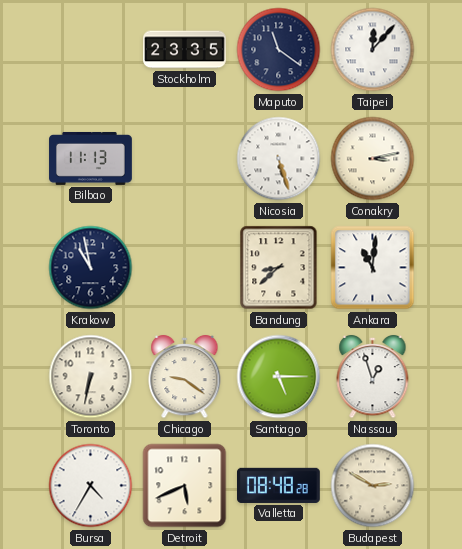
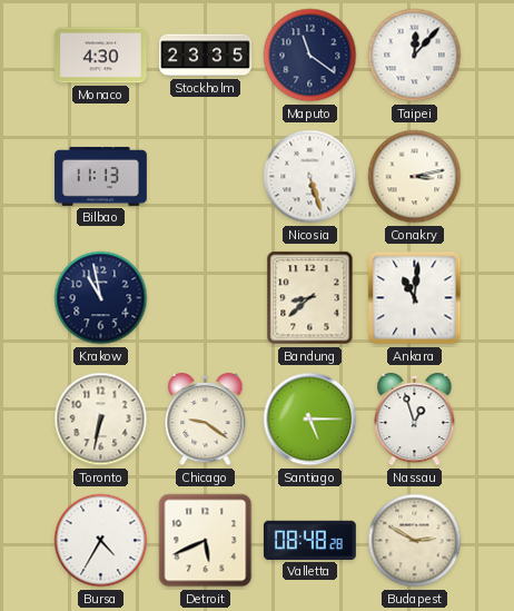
Monaco: none -> 4:30 (101, 56)
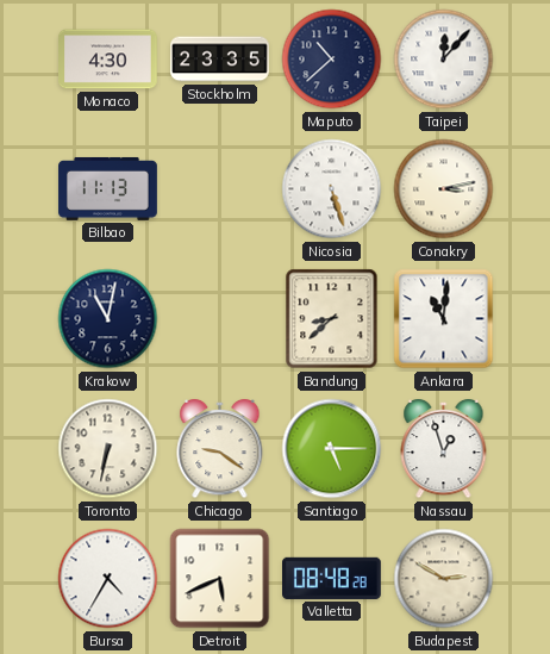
Maputo: 11:21 -> 10:38 (332, 60)
Krakow: 10:58 -> 11:02 (108, 319)
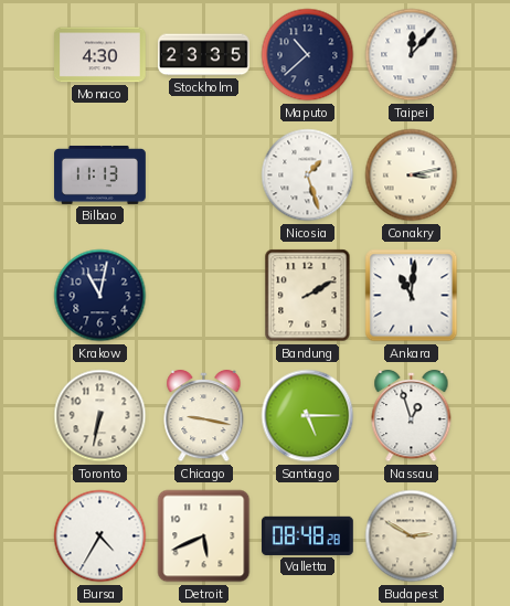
Nicosia: 5:27 -> 1:27 (308, 176)
Bandung: 8:38 -> 2:10 (308, 296)
Chicago: 9:21 -> 9:17 (204, 416)
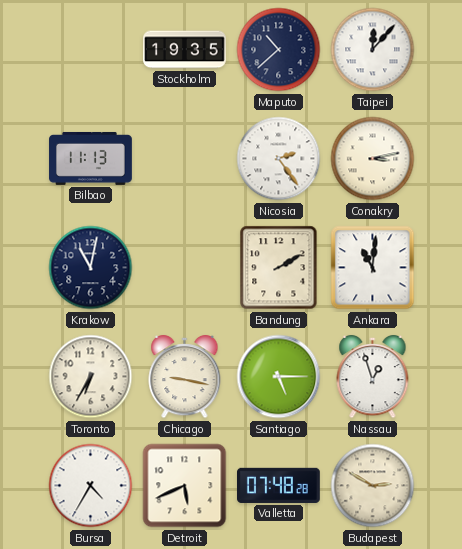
Monaco: 4:30 -> none (100, 55)
Stockholm: 23:35 -> 19:35 (185, 50)
Nicosia: 1:27 -> 2:24 (279, 159)
Toronto: 6:32 -> 6:35 (91, 377)
Valletta: 08:48 -> 07:48 (279, 485)
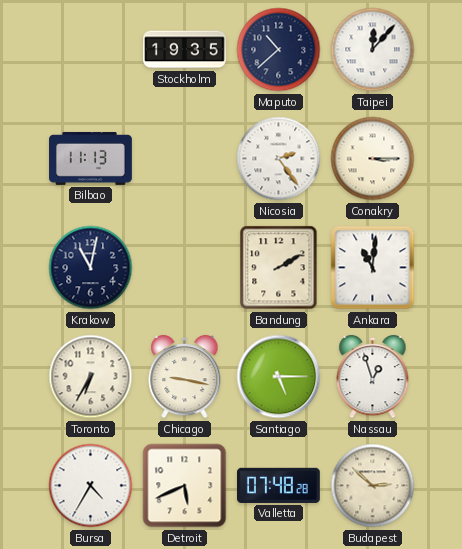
Conakry: 3:13 -> 3:15 (373, 159)
Budapest: 2:50 -> 2:52 (373, 486)
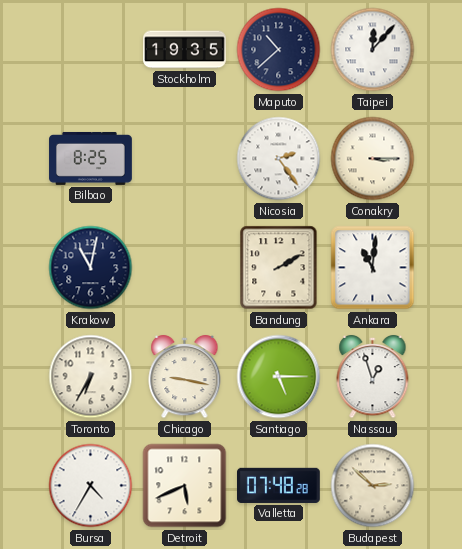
Bilbao: 11:13 -> 8:25 (91, 158)
